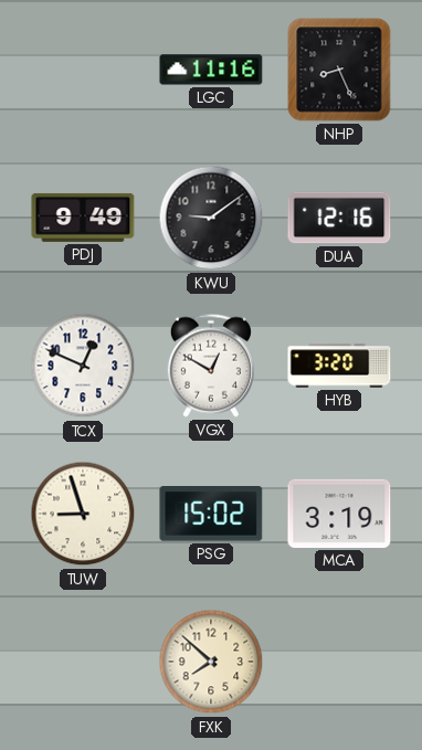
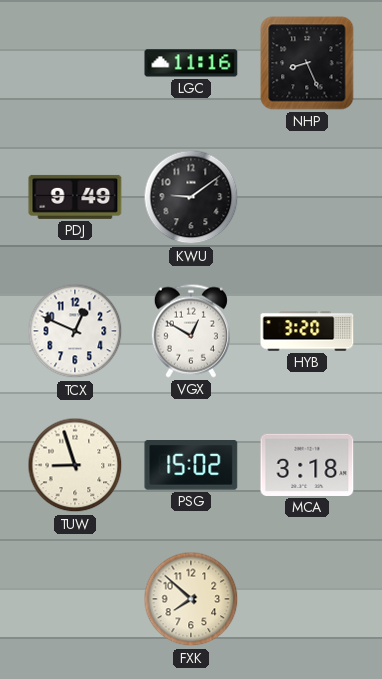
DUA: 12:16 -> none (339, 218)
MCA: 3:19 -> 3:18 (307, 465)
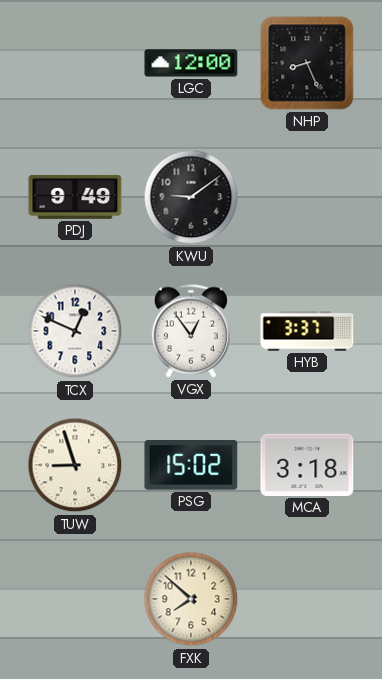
LGC: 11:16 -> 12:00 (191, 63)
VGX: 12:50 -> 12:54 (191, 331)
HYB: 3:20 -> 3:37 (307, 331)
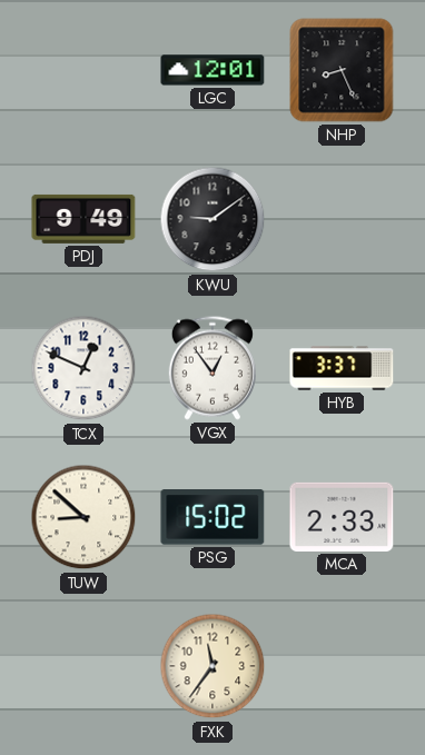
LGC: 12:00 -> 12:01 (212, 70)
TUW: 8:57 -> 8:52 (83, 517)
MCA: 3:18 -> 2:33 (342, 517)
FXK: 7:52 -> 11:36 (212, 666)
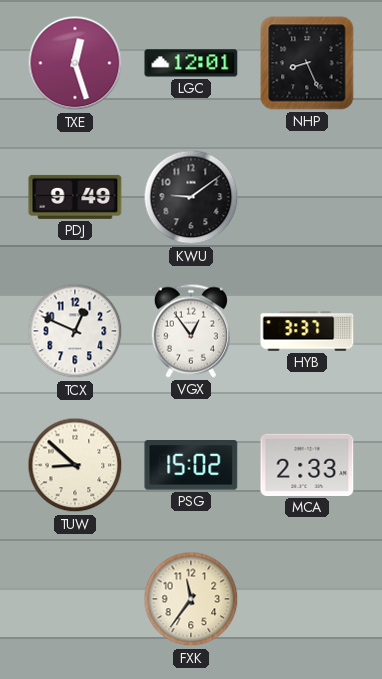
TXE: none -> 12:27 (75, 63)
